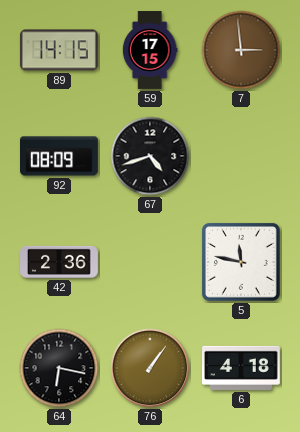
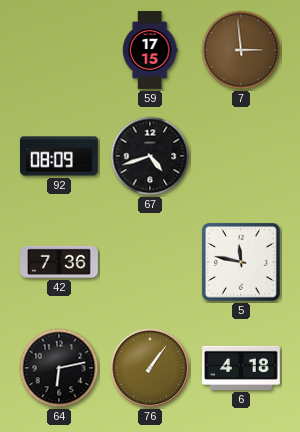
89: 14:15 -> none (59, 50)
42: 2:36 -> 7:36 (60, 262)
64: 6:17 -> 6:13 (59, 368)
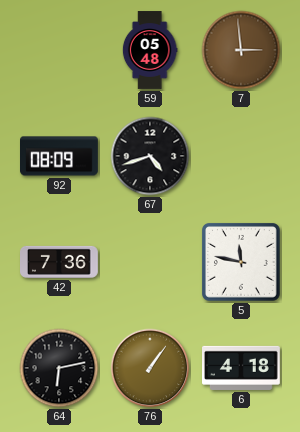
59: 17:15 -> 05:48 (150, 50)
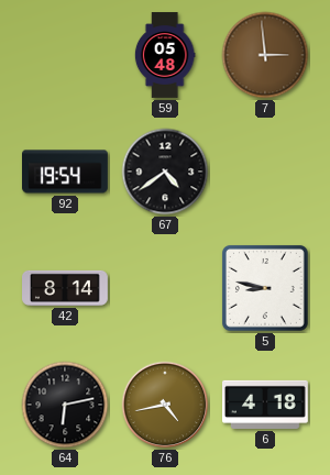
92: 08:09 -> 19:54 (66, 172)
67: 4:42 -> 4:39 (165, 172)
42: 7:36 -> 8:14 (66, 288)
5: 11:47 -> 8:47 (265, 288)
76: 1:06 -> 4:43 (165, 405)
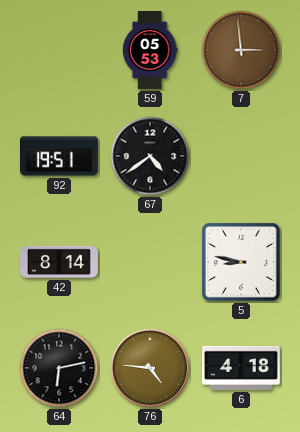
59: 05:48 -> 05:53 (150, 50)
92: 19:54 -> 19:51 (60, 156)
76: 4:43 -> 4:46 (150, 368)
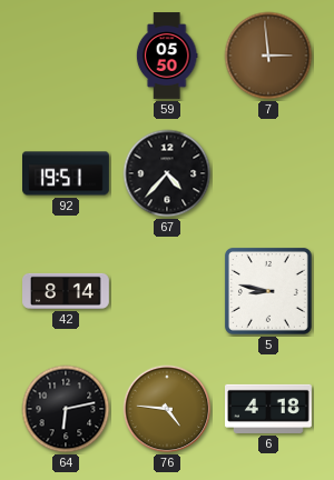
59: 05:53 -> 05:50 (167, 56)
67: 4:39 -> 4:37 (167, 173)
